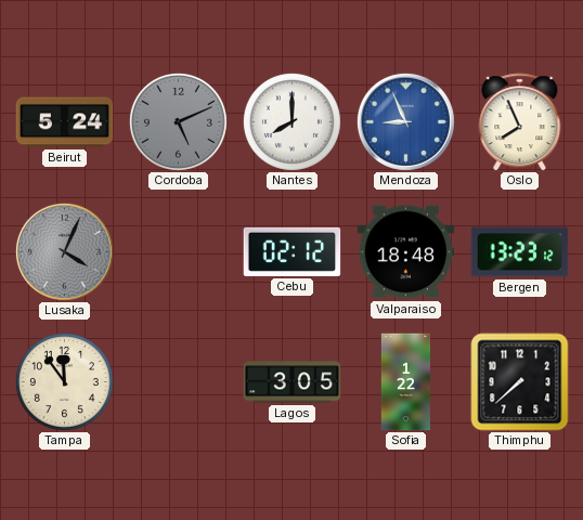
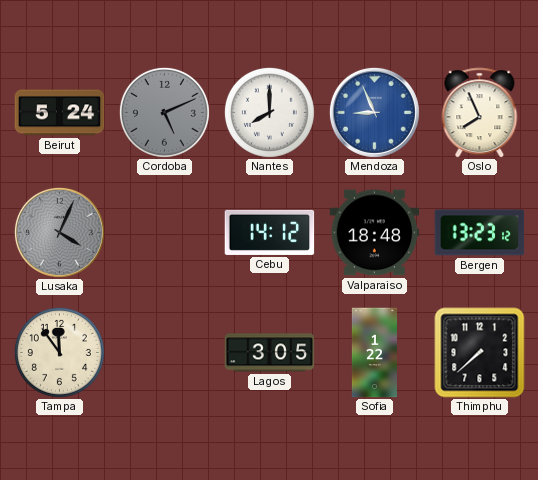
Cebu: 02:12 -> 14:12 (270, 232)
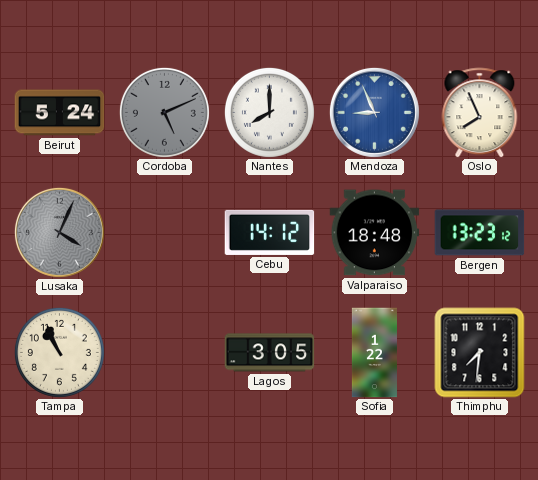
Tampa: 11:54 -> 10:56 (59, 352)
Thimphu: 7:38 -> 7:31 (480, 353)
